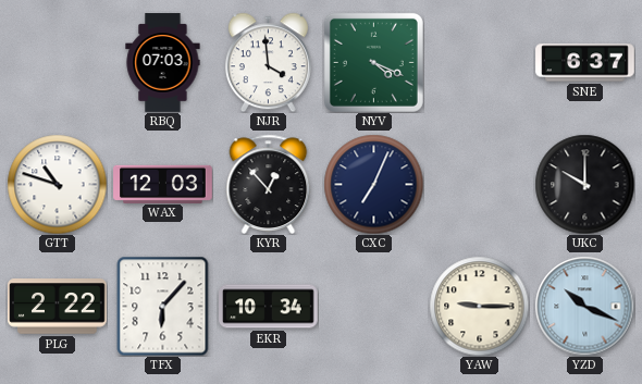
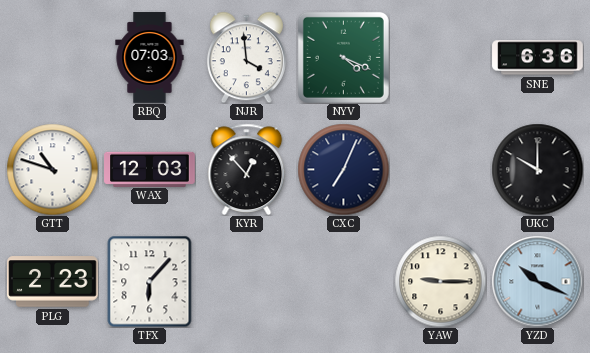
SNE: 6:37 -> 6:36 (538, 58)
PLG: 2:22 -> 2:23 (53, 282)
EKR: 10:34 -> none (269, 307)
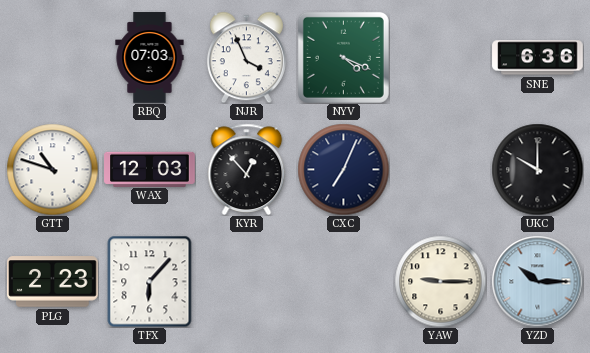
NJR: 3:59 -> 3:56 (246, 57)
YZD: 10:19 -> 10:15 (537, 281)
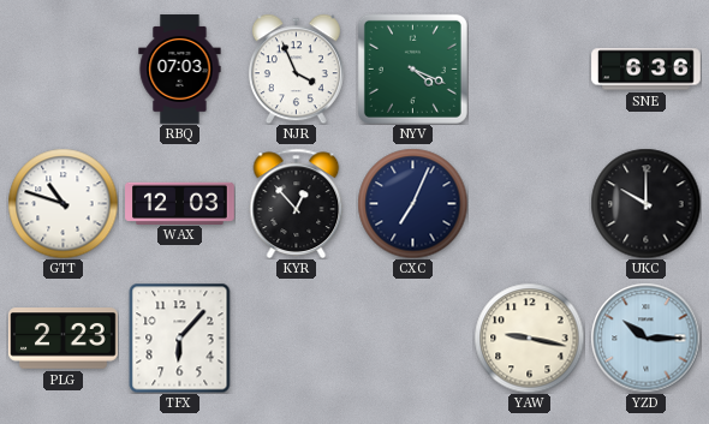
YAW: 9:15 -> 9:17 (529, 338)
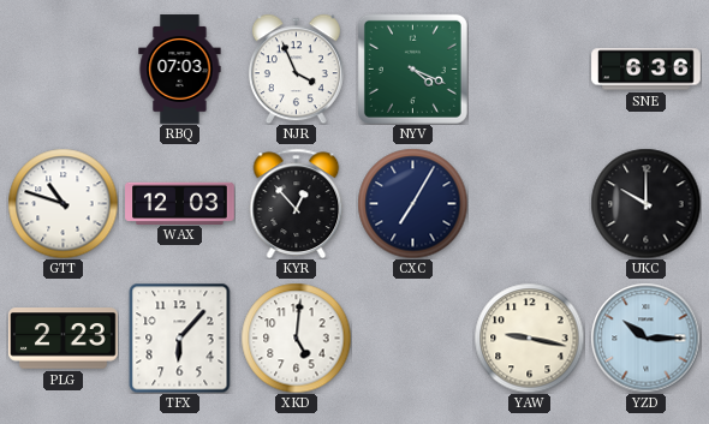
CXC: 7:04 -> 7:05 (412, 203)
XKD: none -> 5:01 (296, 338)
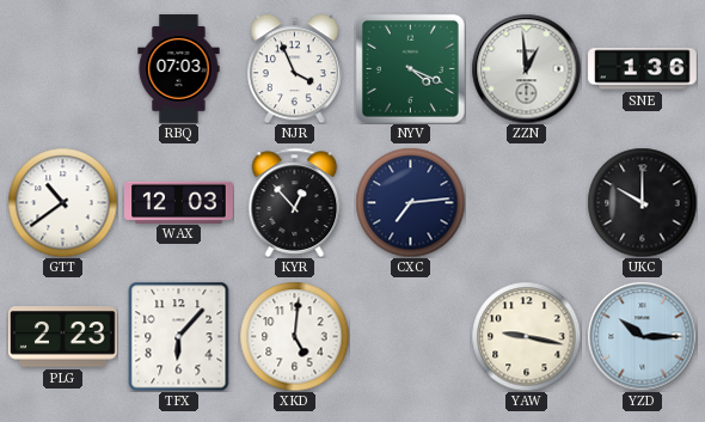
ZZN: none -> 12:59 (526, 68)
SNE: 6:36 -> 1:36 (643, 69)
GTT: 10:48 -> 10:39 (62, 202)
CXC: 7:05 -> 7:14 (410, 202)
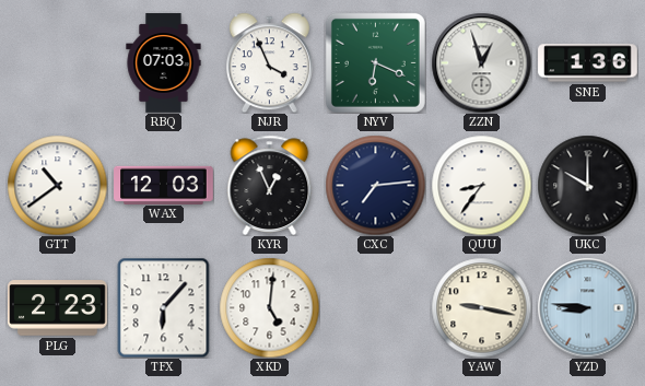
NYV: 4:19 -> 6:19 (375, 62)
ZZN: 12:59 -> 12:57 (481, 62)
KYR: 12:53 -> 12:56 (270, 185)
QUU: none -> 8:36 (481, 185)
YZD: 10:15 -> 8:46 (587, 307)
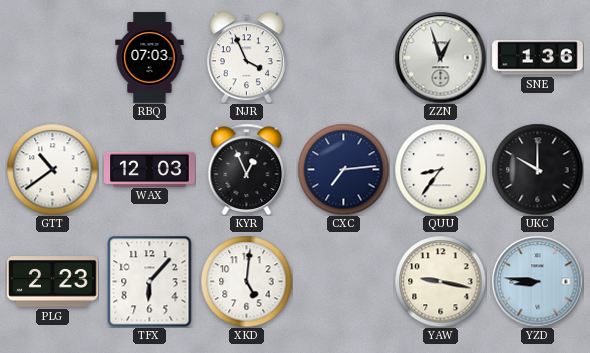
NYV: 6:19 -> none (375, 62)
